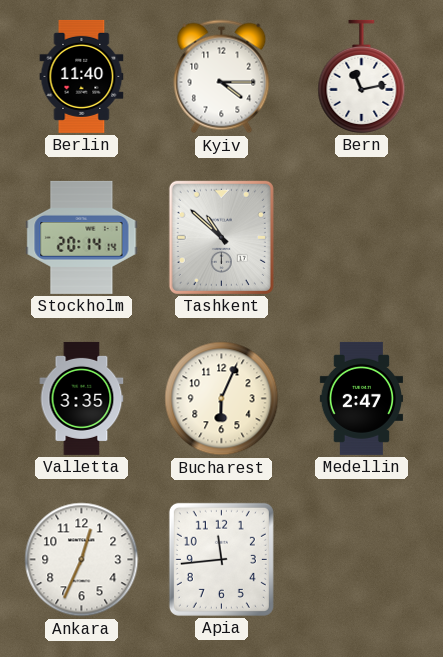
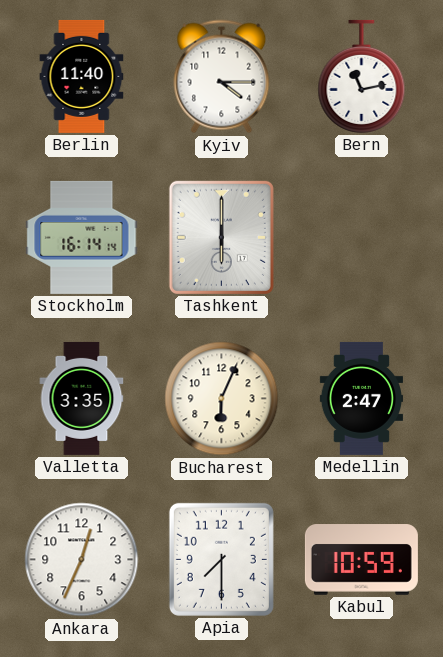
Stockholm: 20:14 -> 16:14 (82, 237)
Tashkent: 10:52 -> 6:00 (221, 237)
Apia: 11:44 -> 7:30 (221, 559)
Kabul: none -> 10:59 (361, 560)
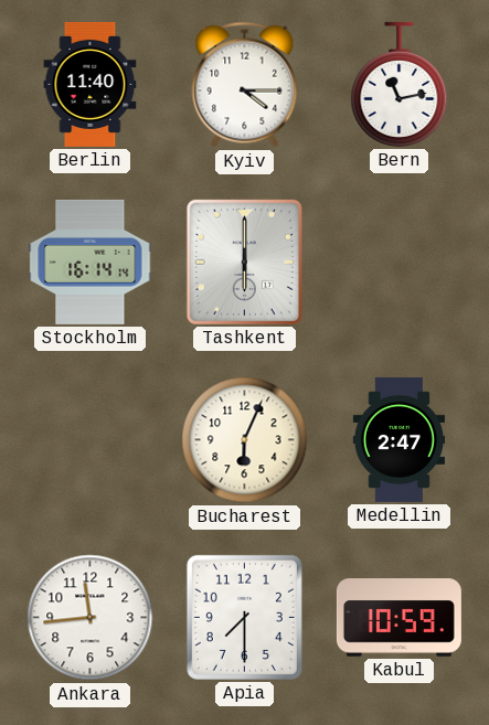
Valletta: 3:35 -> none (82, 398)
Ankara: 12:34 -> 11:44 (91, 618)
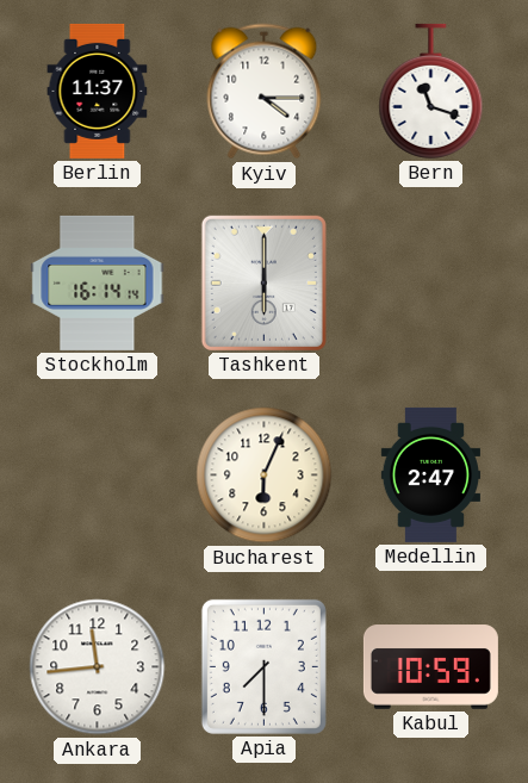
Berlin: 11:40 -> 11:37 (98, 91)
Bern: 11:13 -> 11:18 (431, 91)
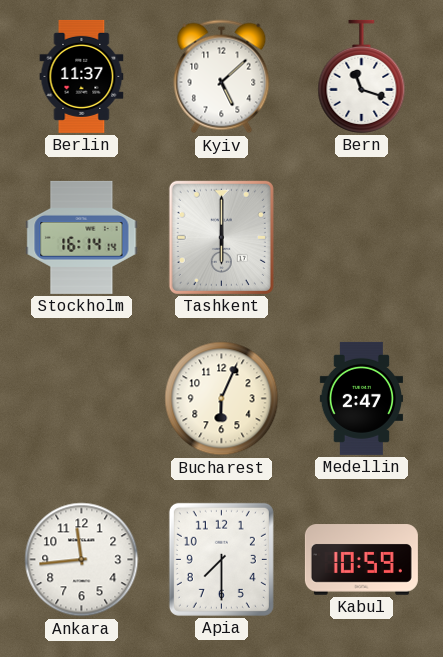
Kyiv: 4:15 -> 5:08 (222, 77)
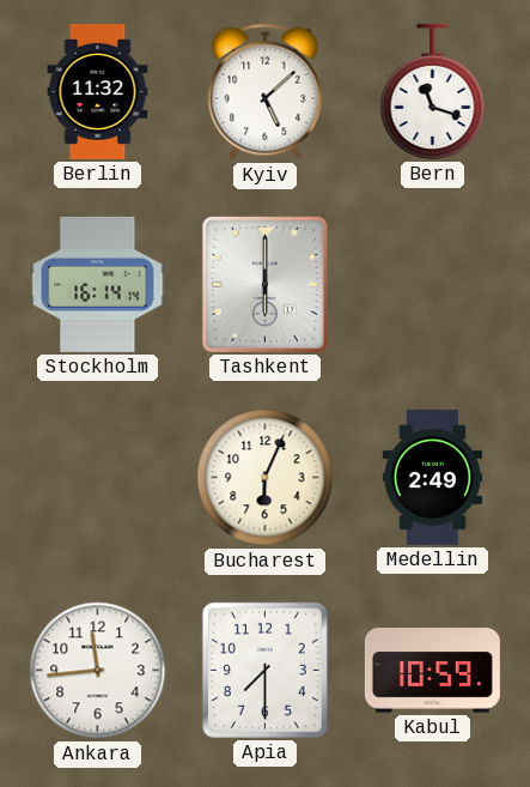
Berlin: 11:37 -> 11:32 (98, 91)
Medellin: 2:47 -> 2:49 (432, 477)
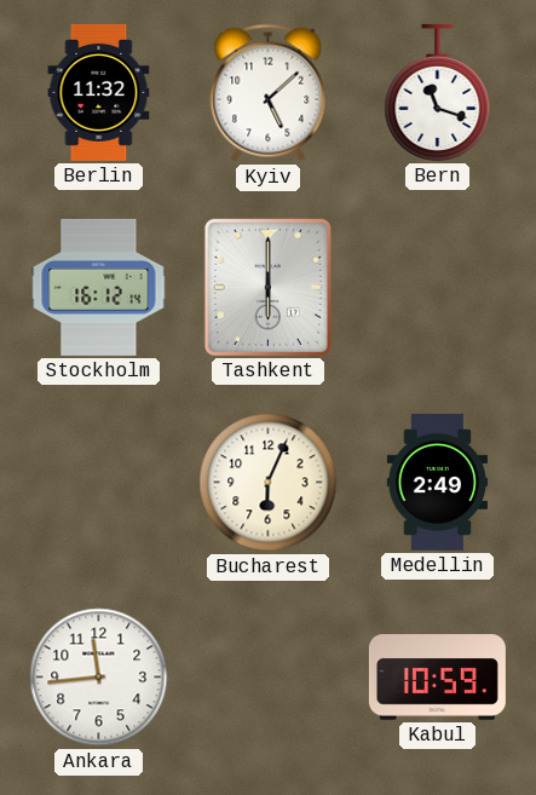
Stockholm: 16:14 -> 16:12 (99, 287)
Apia: 7:30 -> none (264, 670)
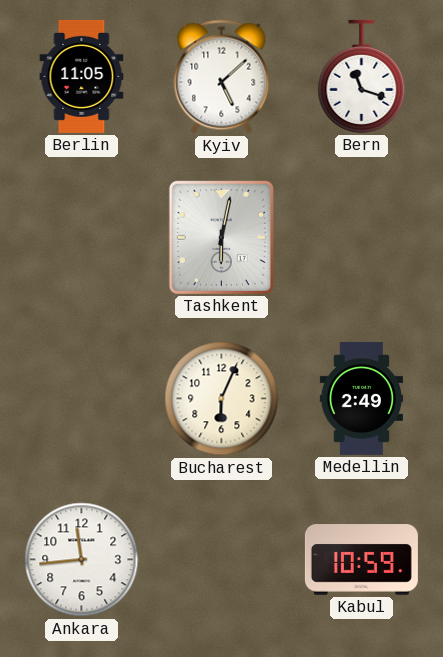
Berlin: 11:32 -> 11:05 (82, 76)
Stockholm: 16:12 -> none (99, 287)
Tashkent: 6:00 -> 6:02 (221, 237)
